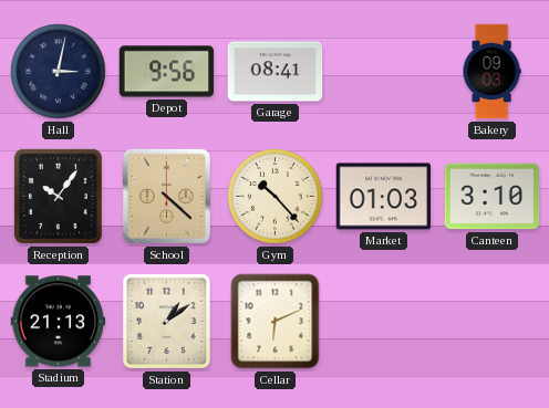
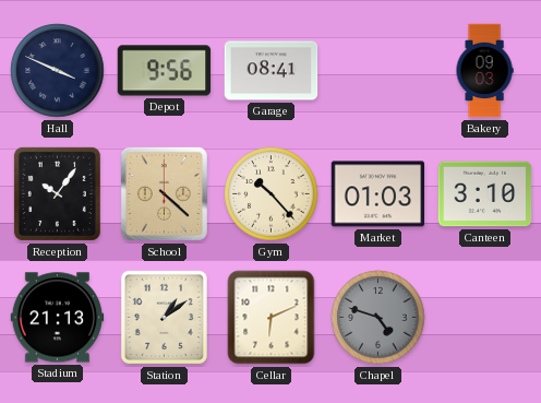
Hall: 3:02 -> 3:49 (58, 71)
Chapel: none -> 4:48 (378, 318)
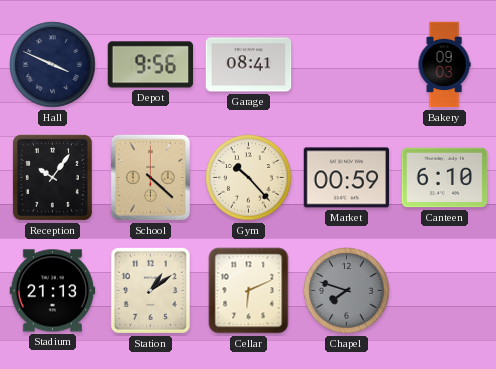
Market: 01:03 -> 00:59 (347, 178)
Canteen: 3:10 -> 6:10 (445, 178)
Chapel: 4:48 -> 7:48 (347, 291)
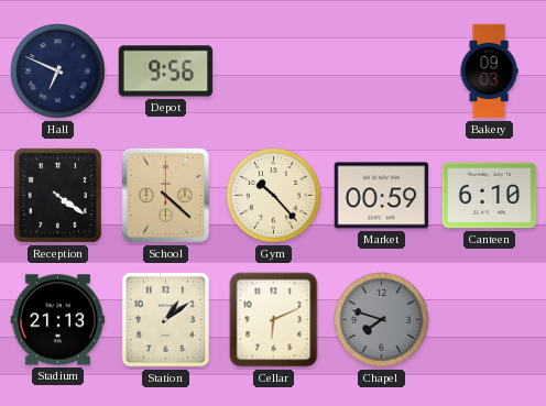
Hall: 3:49 -> 6:49 (58, 72)
Garage: 08:41 -> none (249, 65)
Reception: 10:06 -> 4:21 (57, 195)
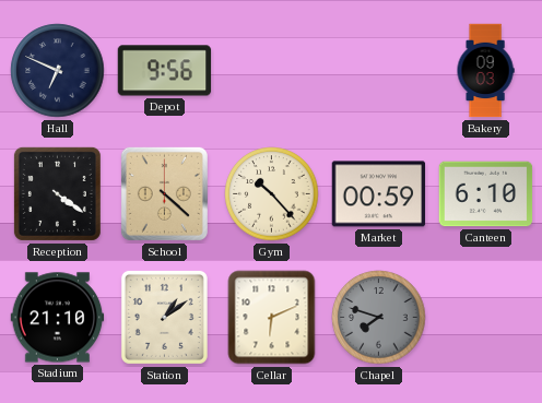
Stadium: 21:13 -> 21:10 (58, 318)
